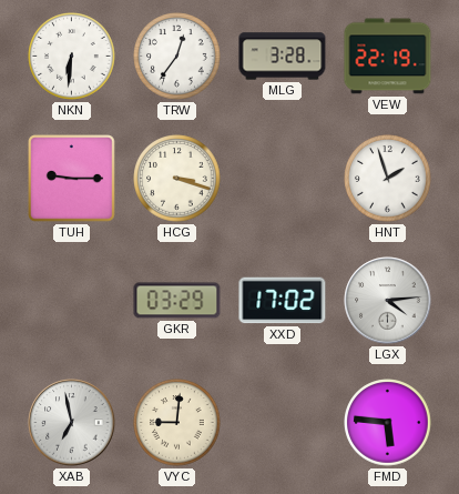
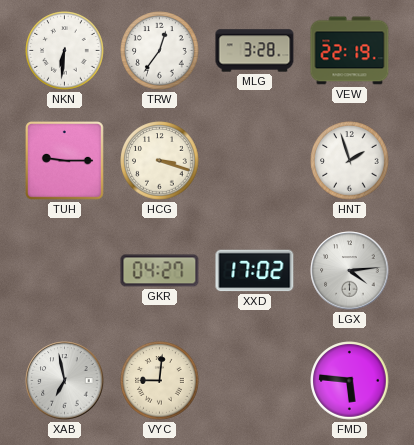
GKR: 03:29 -> 04:27 (160, 271)
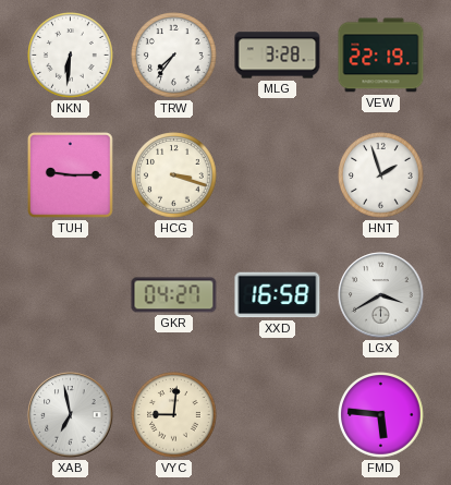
TRW: 12:36 -> 7:36 (174, 56)
XXD: 17:02 -> 16:58 (278, 295)
LGX: 4:14 -> 3:40 (381, 295)
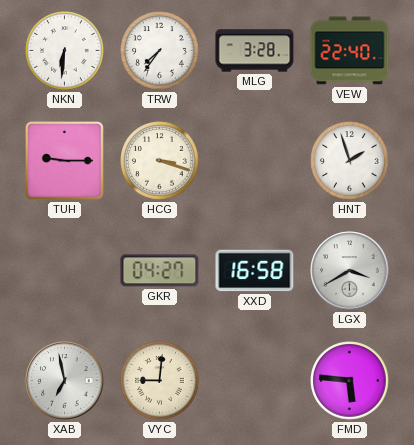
VEW: 22:19 -> 22:40 (350, 51)
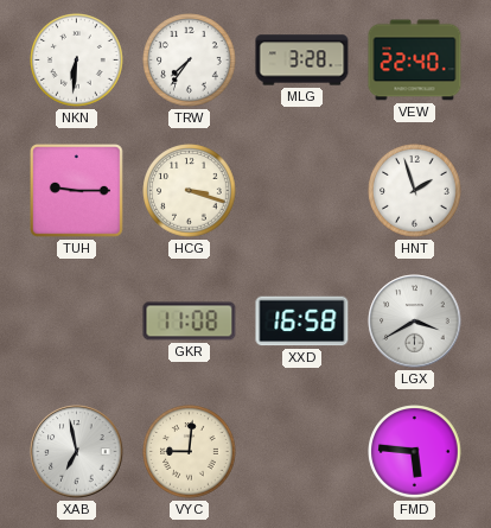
GKR: 04:27 -> 11:08 (190, 322)
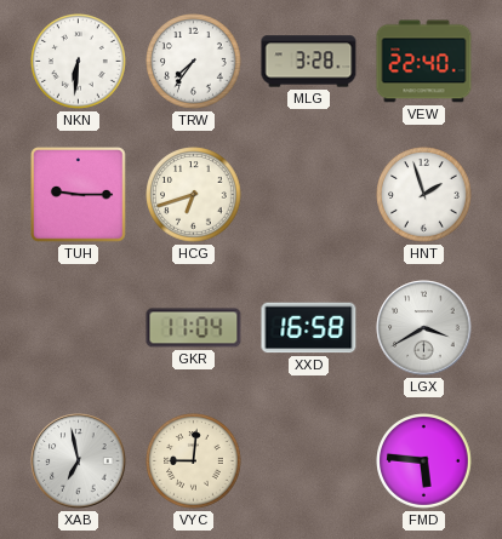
HCG: 3:18 -> 6:42 (194, 195)
GKR: 11:08 -> 11:04 (194, 328)
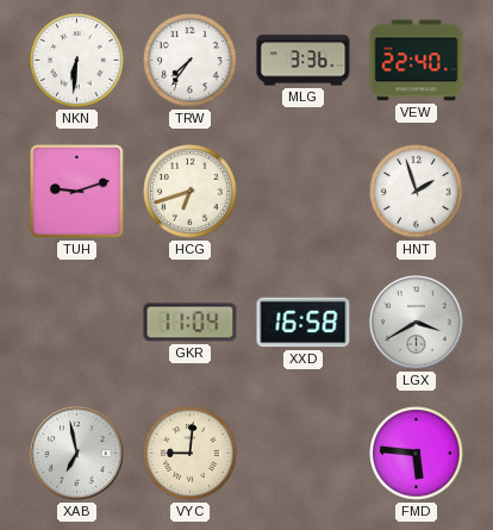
MLG: 3:28 -> 3:36 (304, 61)
TUH: 9:15 -> 9:12 (77, 192)
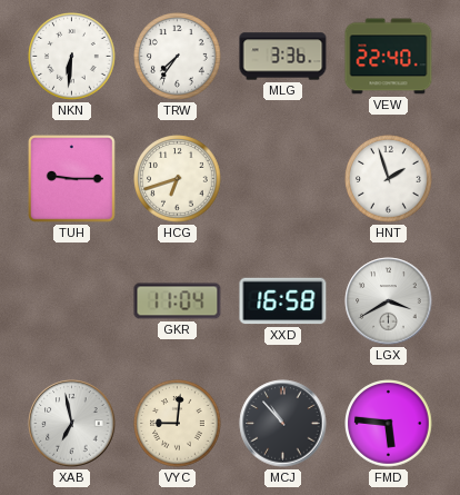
TUH: 9:12 -> 9:15 (72, 179)
MCJ: none -> 10:53 (283, 424)
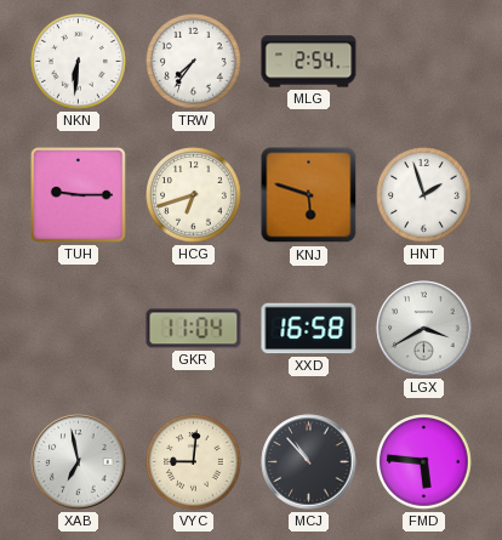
MLG: 3:36 -> 2:54 (309, 62)
VEW: 22:40 -> none (389, 57)
KNJ: none -> 5:48 (309, 195)
